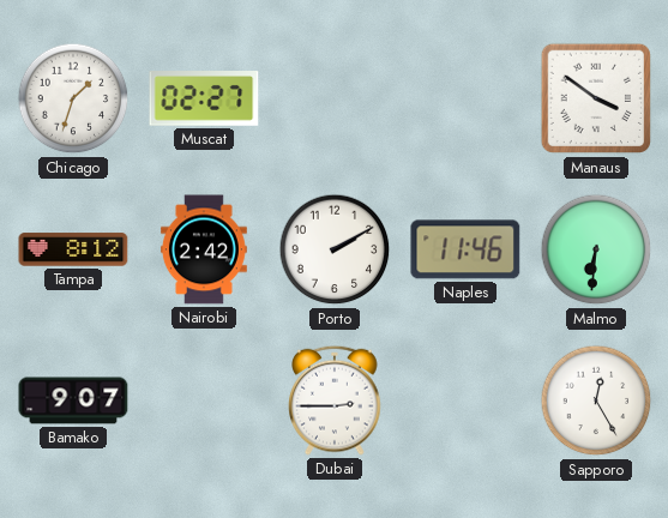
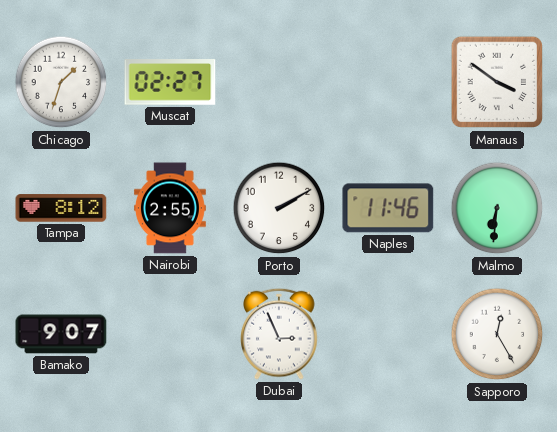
Nairobi: 2:42 -> 2:55 (170, 208)
Dubai: 2:45 -> 2:56 (279, 334)
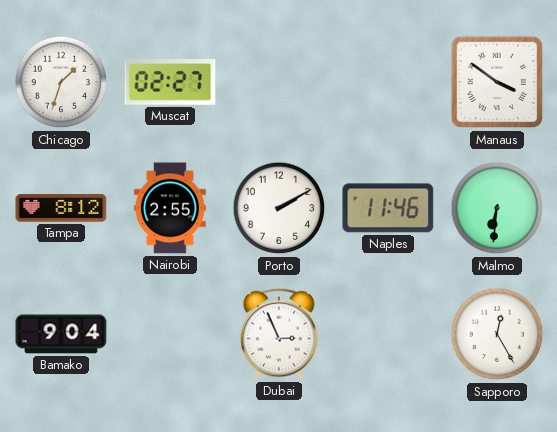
Bamako: 9:07 -> 9:04 (61, 334)
